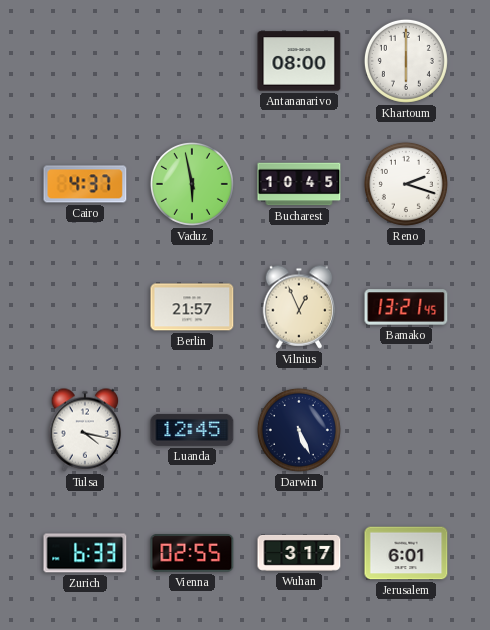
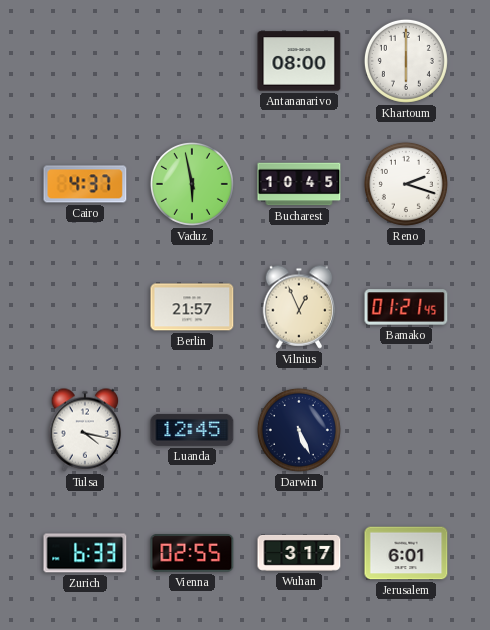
Bamako: 13:21 -> 01:21 (406, 307)
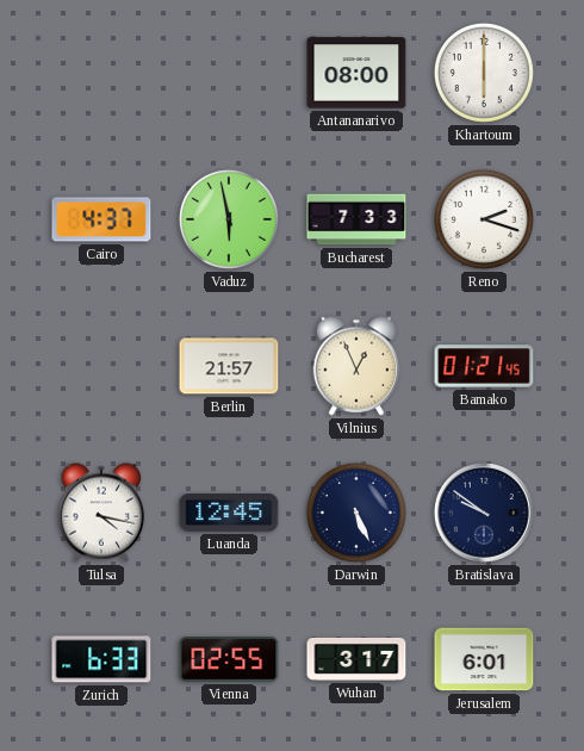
Bucharest: 10:45 -> 7:33 (356, 219)
Bratislava: none -> 9:51 (485, 514)
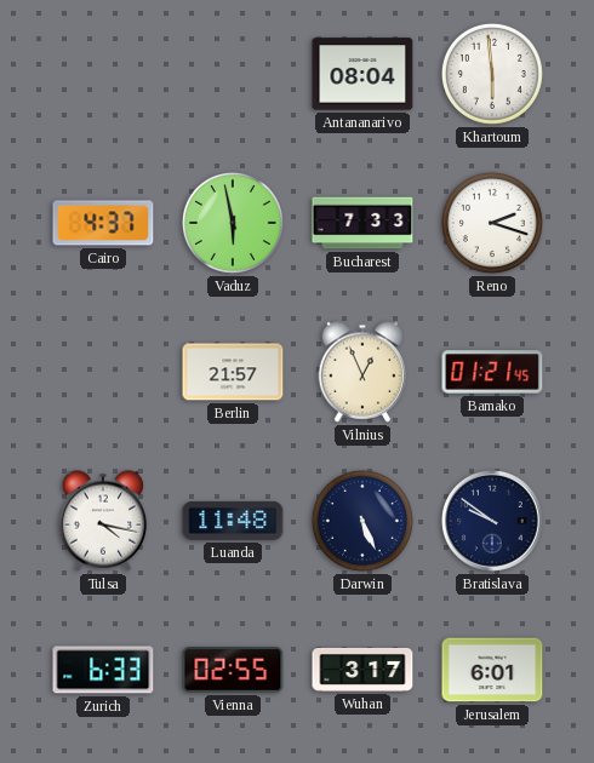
Antananarivo: 08:00 -> 08:04 (362, 74)
Khartoum: 6:00 -> 5:59 (492, 74)
Luanda: 12:45 -> 11:48 (233, 521)
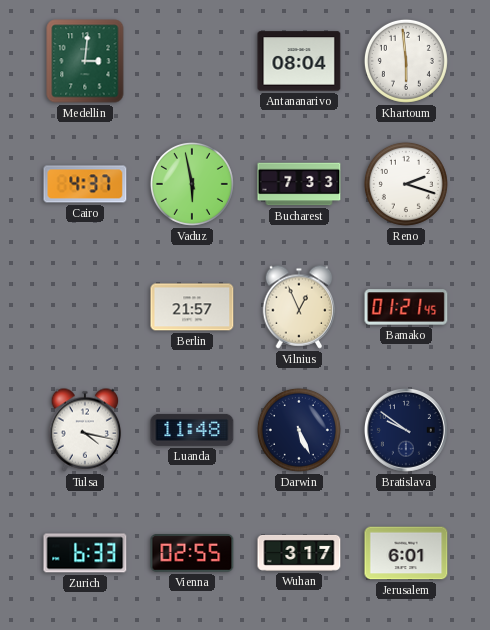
Medellin: none -> 3:01 (85, 61)
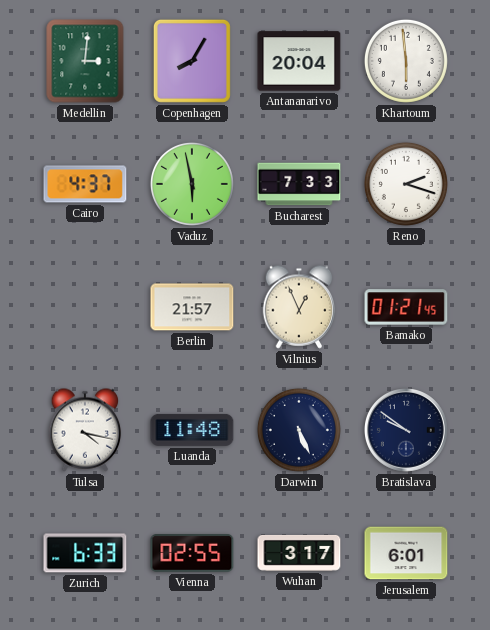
Copenhagen: none -> 8:05 (192, 61)
Antananarivo: 08:04 -> 20:04 (299, 61)
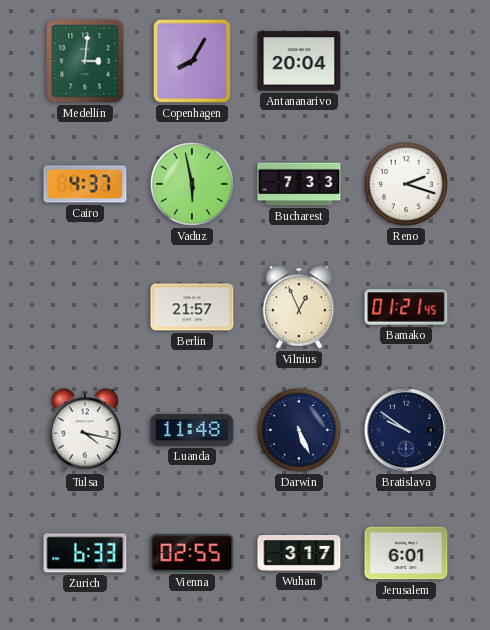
Khartoum: 5:59 -> none (406, 61)
